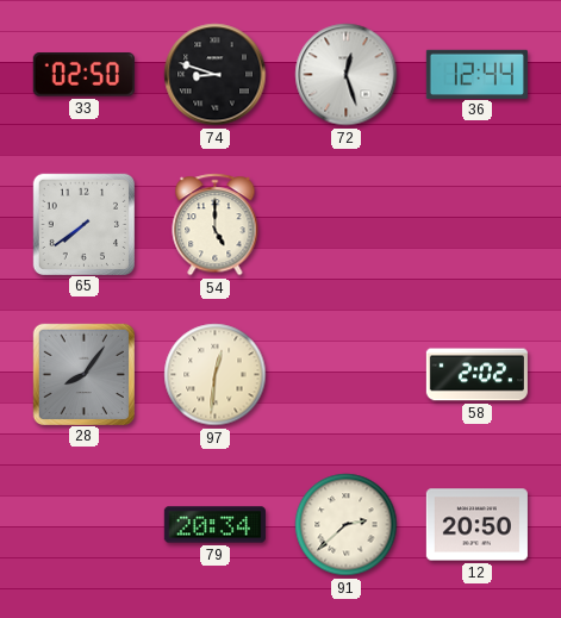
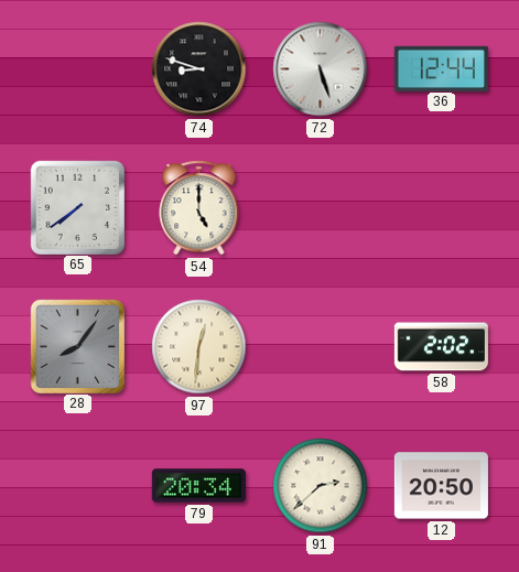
33: 02:50 -> none (83, 75)
72: 12:27 -> 5:27 (321, 69)
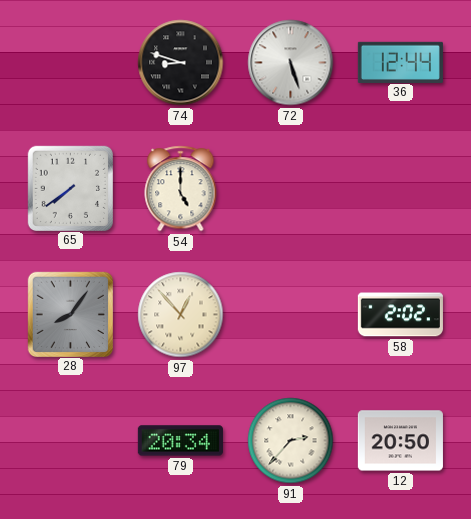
97: 12:31 -> 12:53 (181, 315)
91: 2:38 -> 2:37 (291, 441)
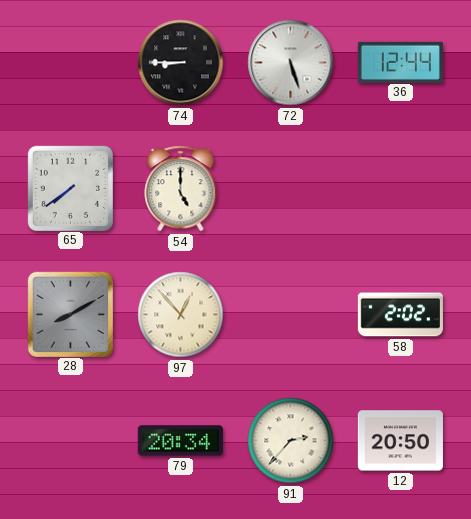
74: 8:48 -> 8:45 (181, 63)
28: 8:06 -> 8:10 (70, 314)
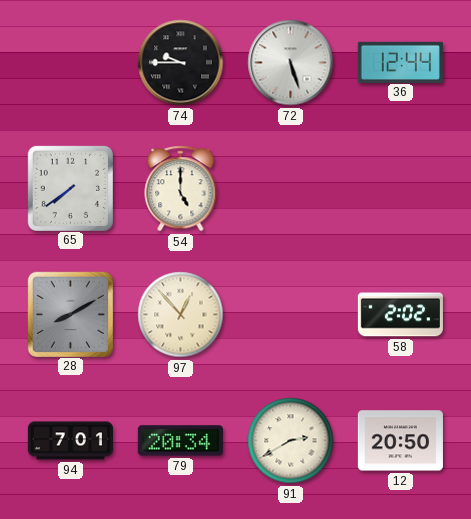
74: 8:45 -> 9:45 (181, 63)
94: none -> 7:01 (70, 441)
91: 2:37 -> 2:40 (291, 441)
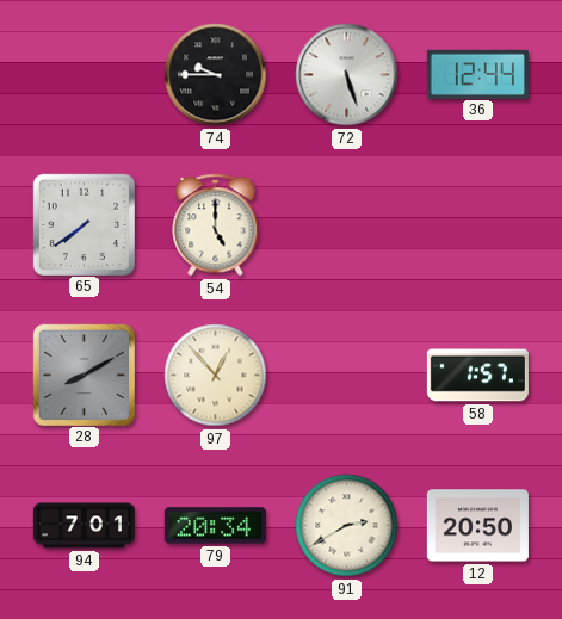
58: 2:02 -> 1:57 (477, 376)
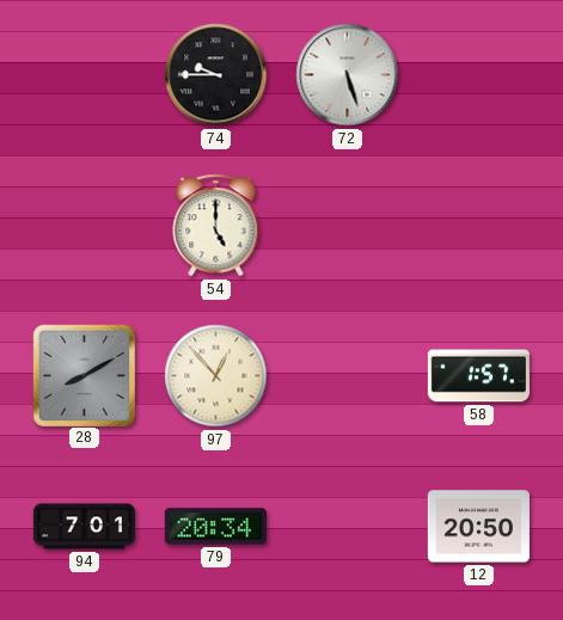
36: 12:44 -> none (477, 74)
65: 7:39 -> none (84, 224)
91: 2:40 -> none (347, 526)
